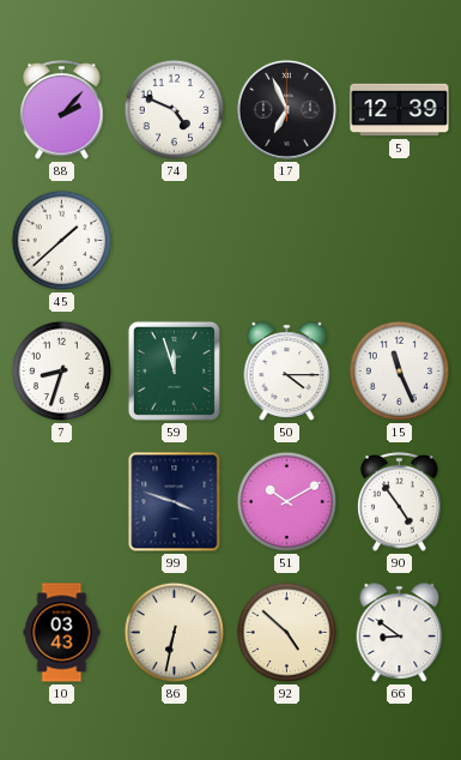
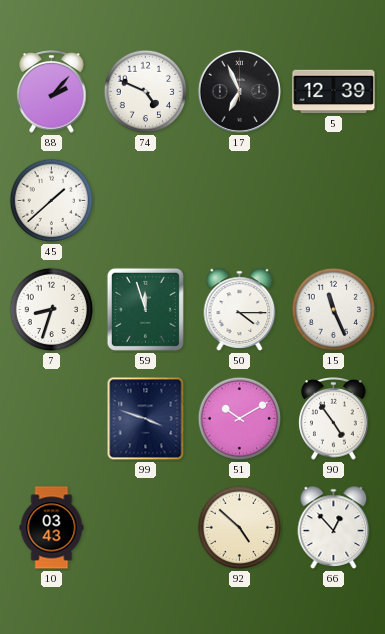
86: 6:32 -> none (175, 633)
66: 8:51 -> 12:53 (334, 528)
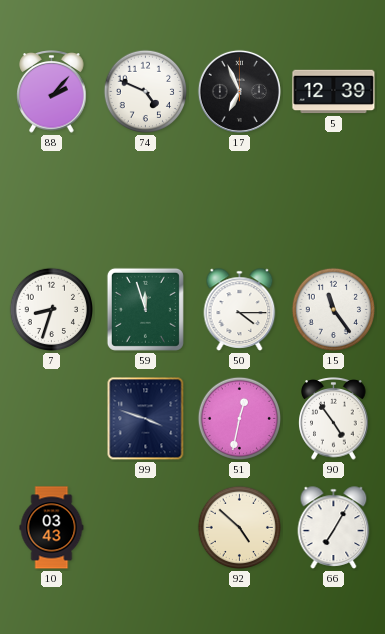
45: 1:38 -> none (52, 201)
15: 11:26 -> 11:24 (334, 310)
51: 10:10 -> 12:32 (240, 419)
66: 12:53 -> 7:05 (334, 528)
